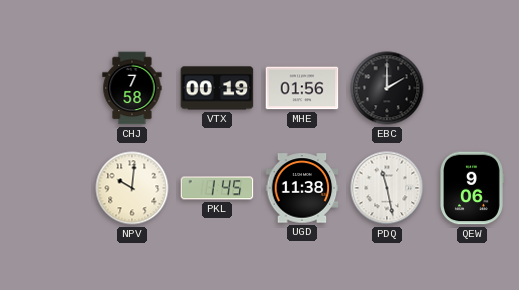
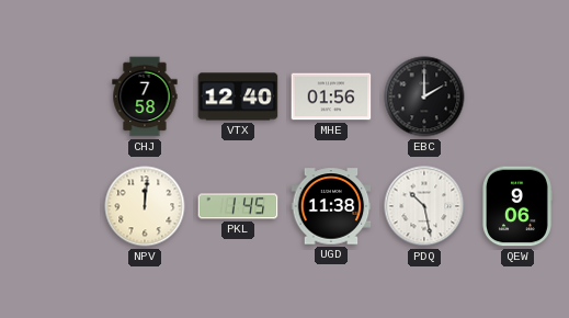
VTX: 00:19 -> 12:40 (238, 96)
NPV: 10:01 -> 12:01 (145, 206)
PDQ: 11:28 -> 10:28 (424, 206)
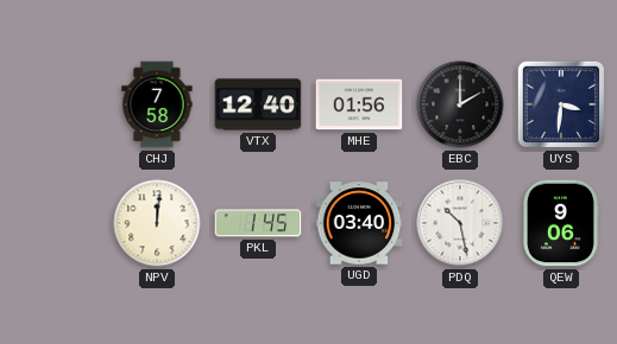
UYS: none -> 3:31 (561, 104)
UGD: 11:38 -> 03:40 (359, 223)
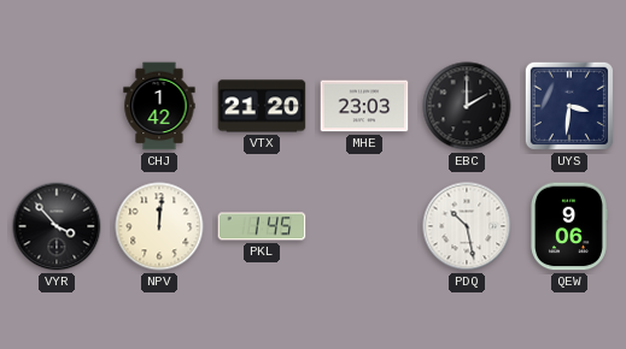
CHJ: 7:58 -> 1:42 (159, 106)
VTX: 12:40 -> 21:20 (262, 106)
MHE: 01:56 -> 23:03 (364, 106)
VYR: none -> 3:53 (57, 226)
UGD: 03:40 -> none (359, 223)
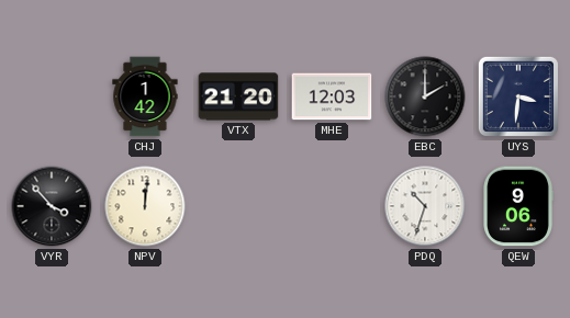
MHE: 23:03 -> 12:03 (332, 96)
PKL: 1:45 -> none (262, 226)
PDQ: 10:28 -> 10:33 (425, 206)
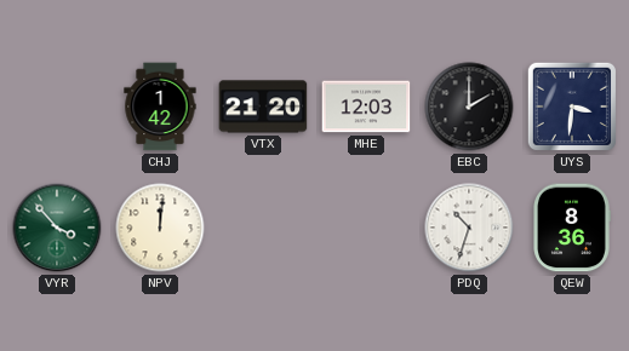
VYR dial: black -> green (57, 228)
QEW: 9:06 -> 8:36 (572, 228)
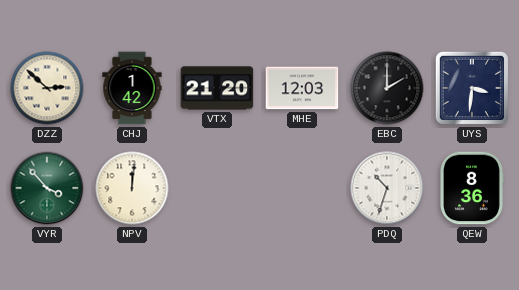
DZZ: none -> 2:52 (47, 88)
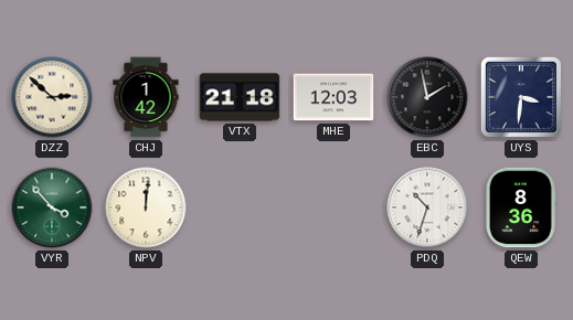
VTX: 21:20 -> 21:18 (240, 97)
EBC: 2:00 -> 1:58 (427, 97)
